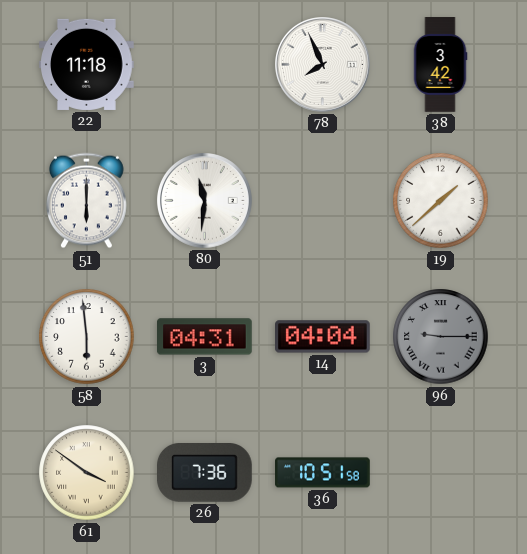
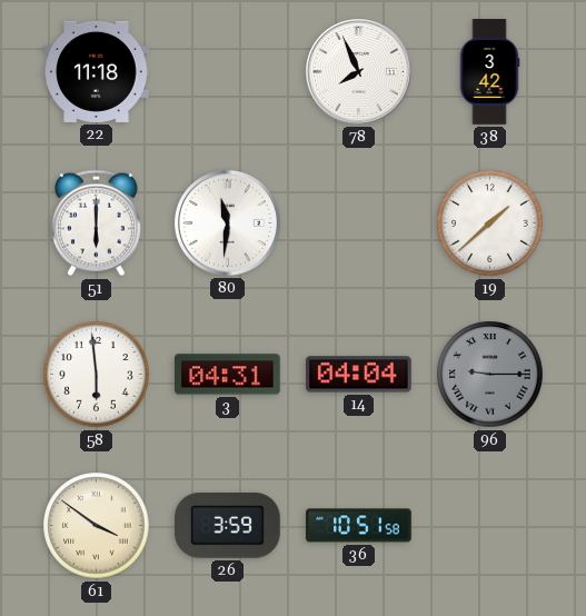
26: 7:36 -> 3:59 (228, 526)
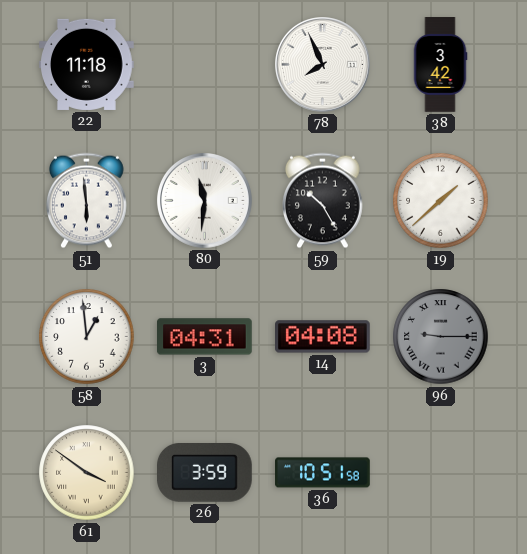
51: 6:00 -> 5:59 (87, 201)
59: none -> 10:25 (323, 201)
58: 5:59 -> 12:59 (87, 337)
14: 04:04 -> 04:08 (323, 337)
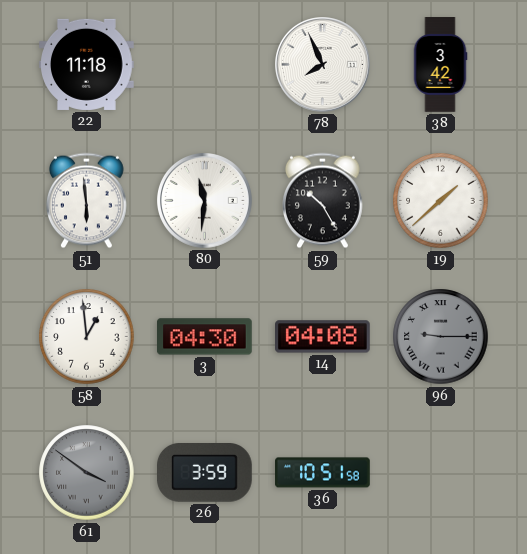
3: 04:31 -> 04:30 (205, 337)
61 dial: cream -> grey (87, 473)
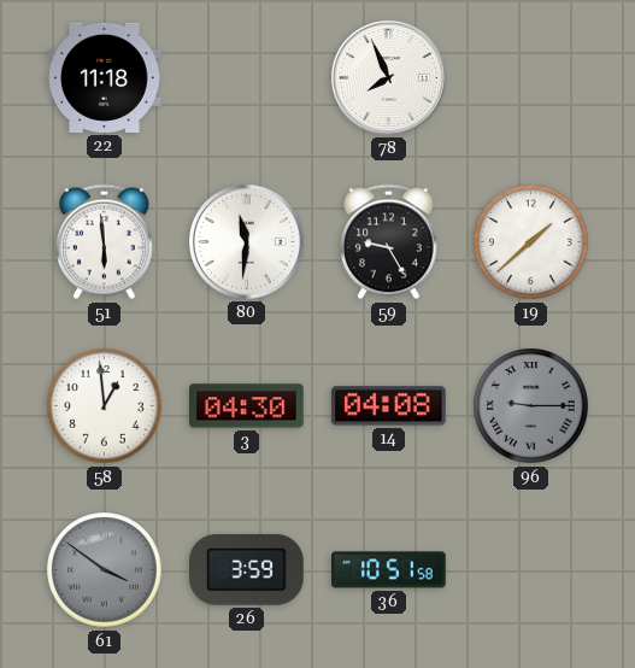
38: 3:42 -> none (440, 65)
59: 10:25 -> 9:25 (389, 242)
